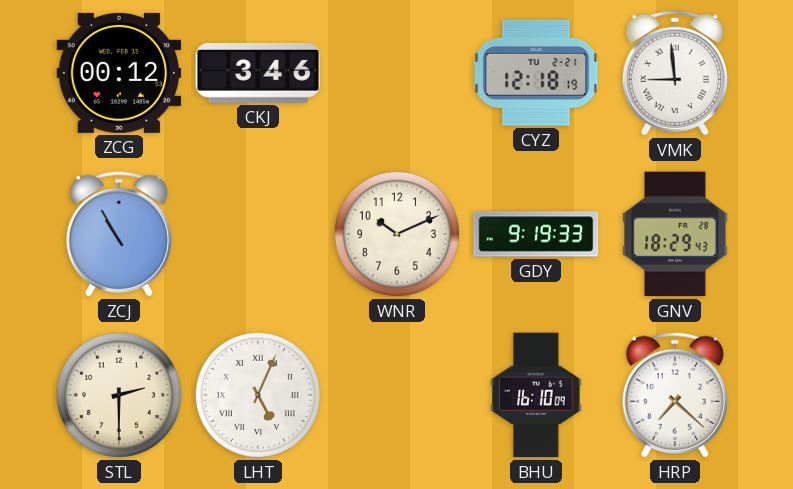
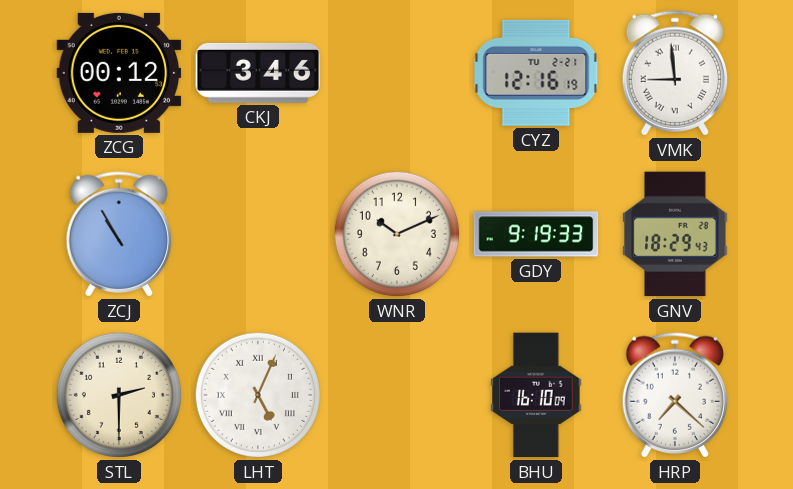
CYZ: 12:18 -> 12:16 (536, 73)
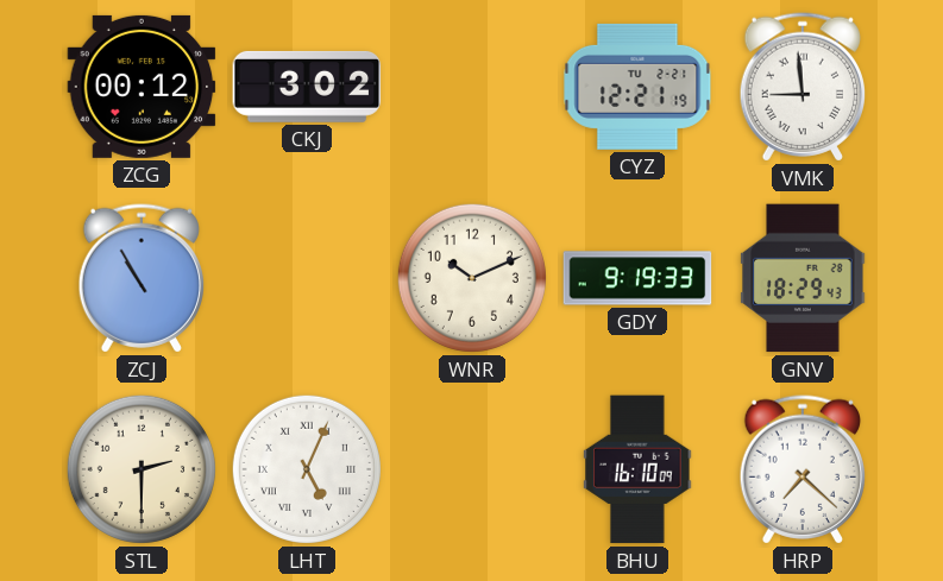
CKJ: 3:46 -> 3:02 (307, 87)
CYZ: 12:16 -> 12:21 (637, 87)
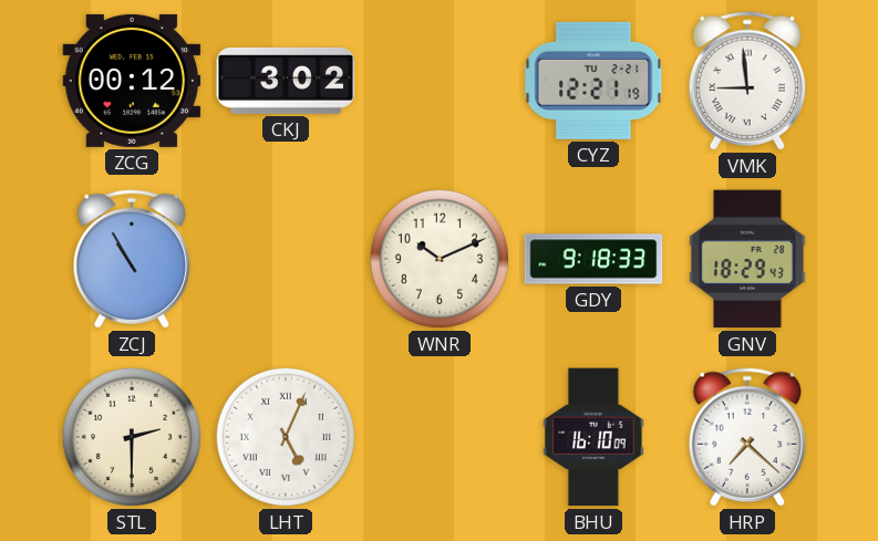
GDY: 9:19 -> 9:18 (593, 259)
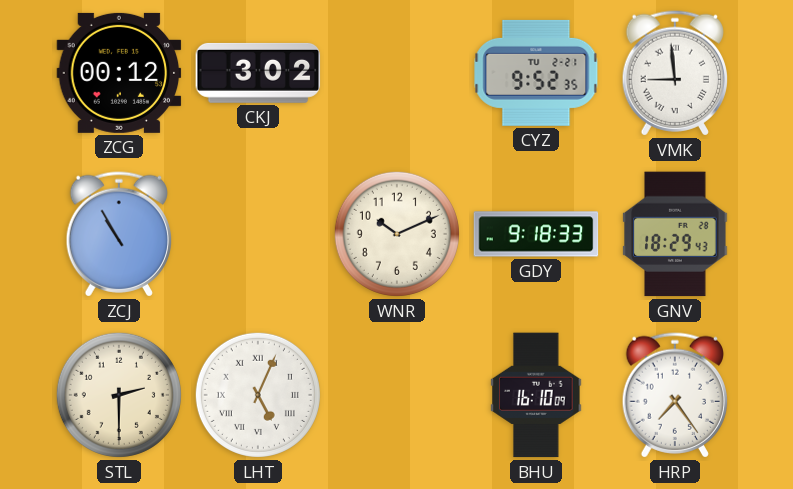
CYZ: 12:21 -> 9:52 (536, 73)
HRP: 7:22 -> 7:24 (674, 395)
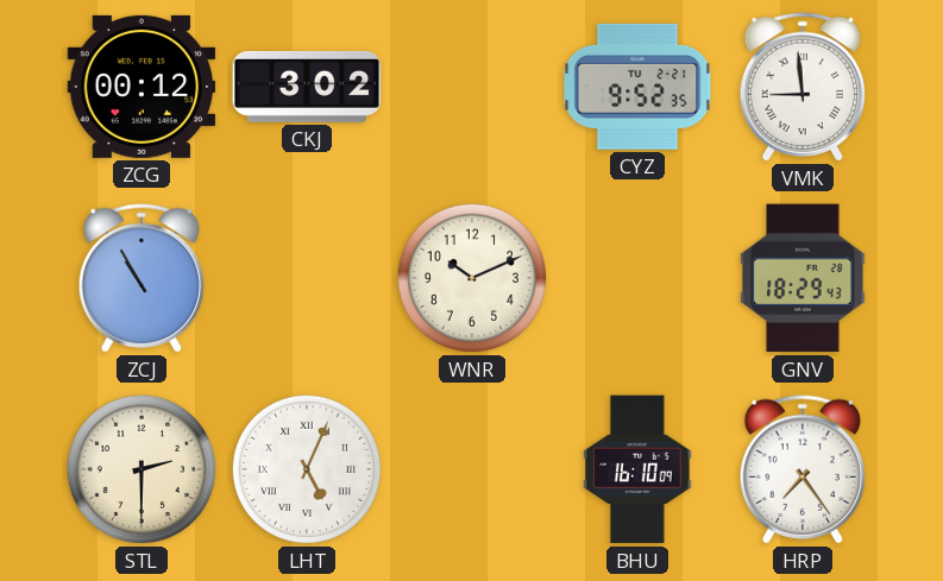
GDY: 9:18 -> none (536, 234)
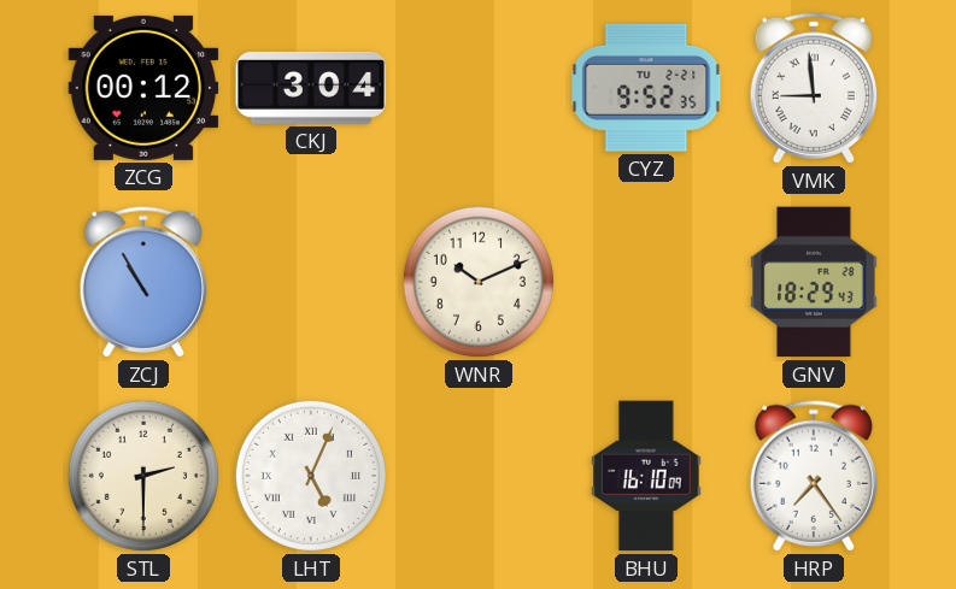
CKJ: 3:02 -> 3:04 (311, 88)
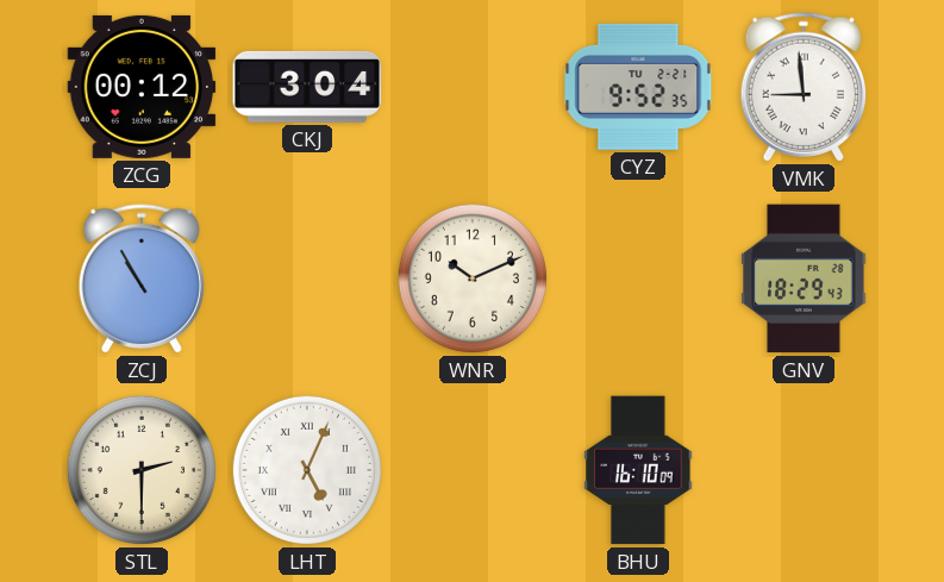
HRP: 7:24 -> none (813, 476)
